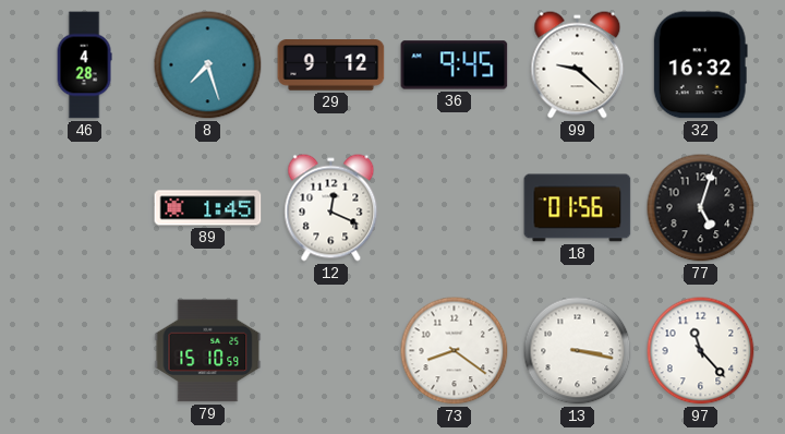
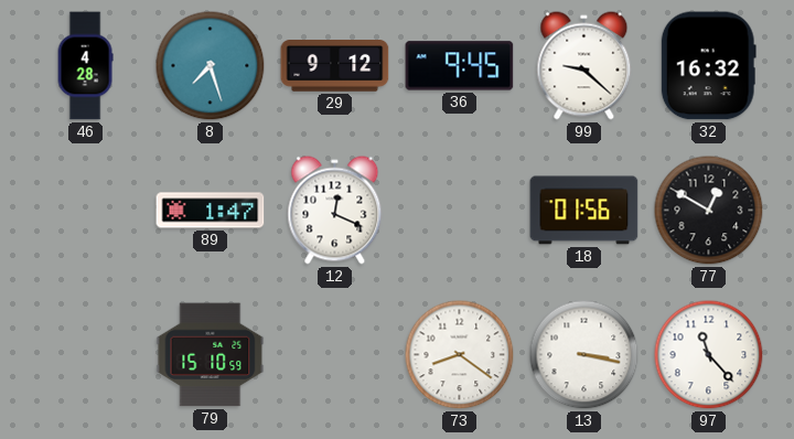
89: 1:45 -> 1:47 (211, 211)
77: 5:03 -> 12:50 (709, 211)
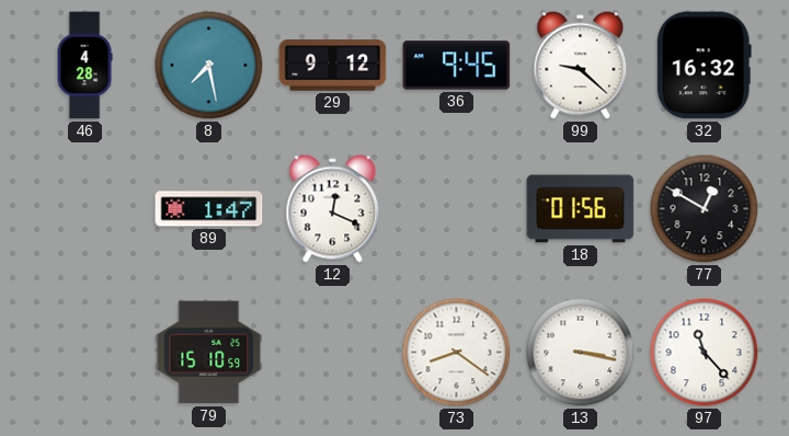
8: 7:27 -> 7:28 (209, 66)
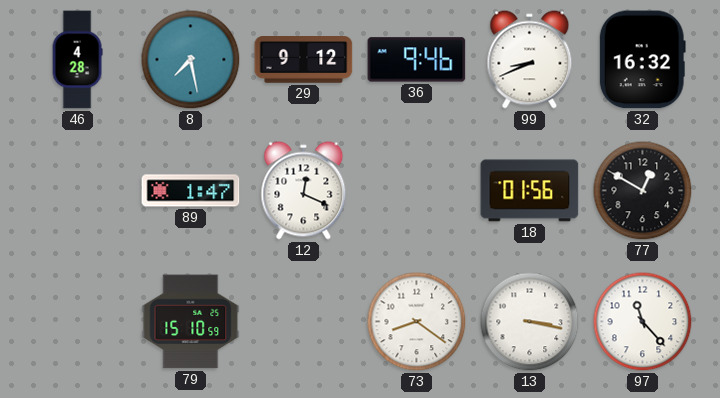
36: 9:45 -> 9:46 (417, 60)
99: 9:22 -> 8:41 (530, 60)
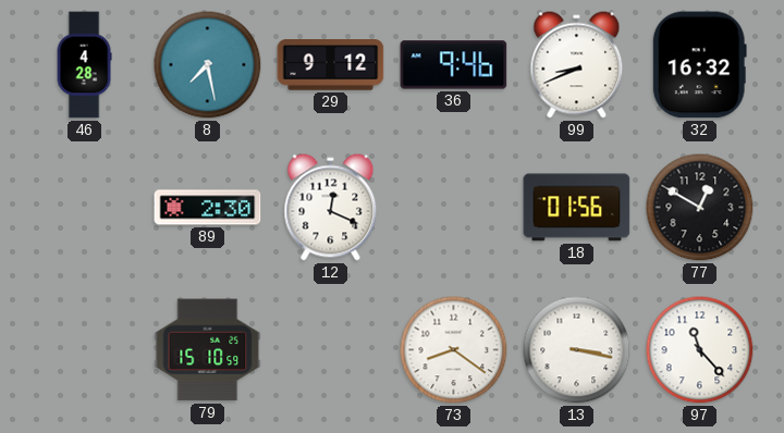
89: 1:47 -> 2:30 (208, 208)
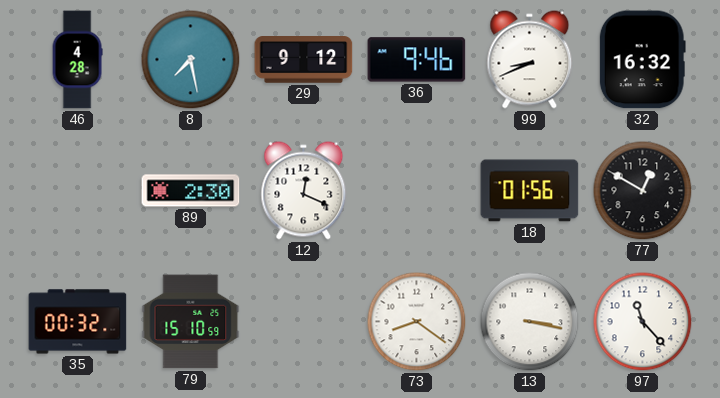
35: none -> 00:32 (78, 322)
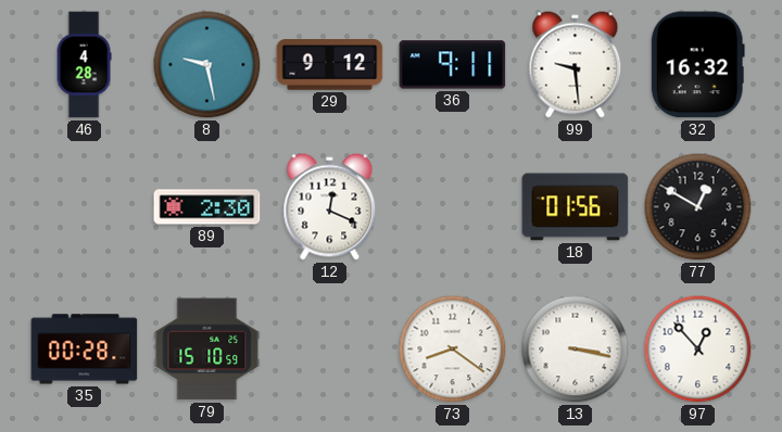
8: 7:28 -> 9:28 (207, 65)
36: 9:46 -> 9:11 (453, 65)
99: 8:41 -> 9:29 (576, 65)
35: 00:32 -> 00:28 (85, 350)
97: 11:23 -> 12:53 (698, 350)
